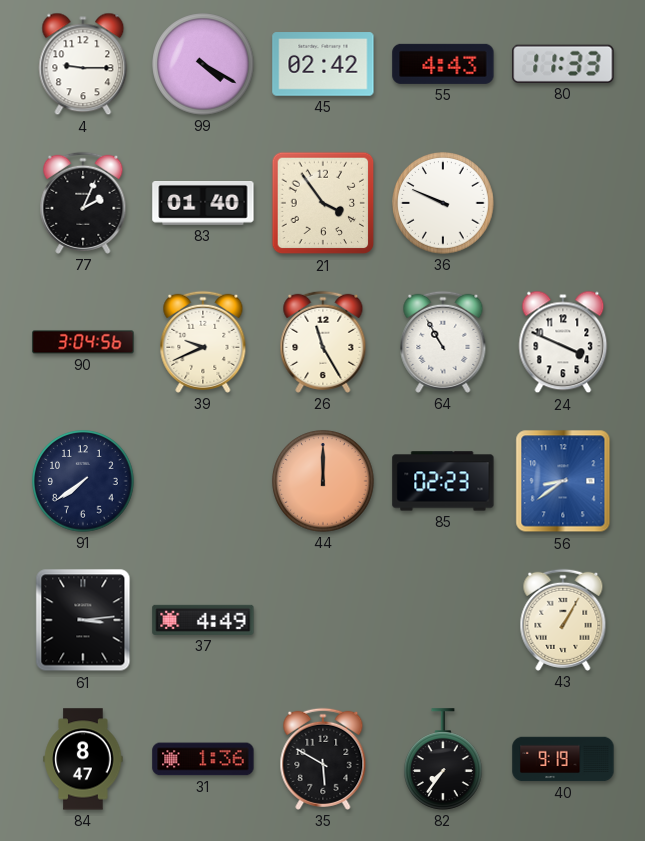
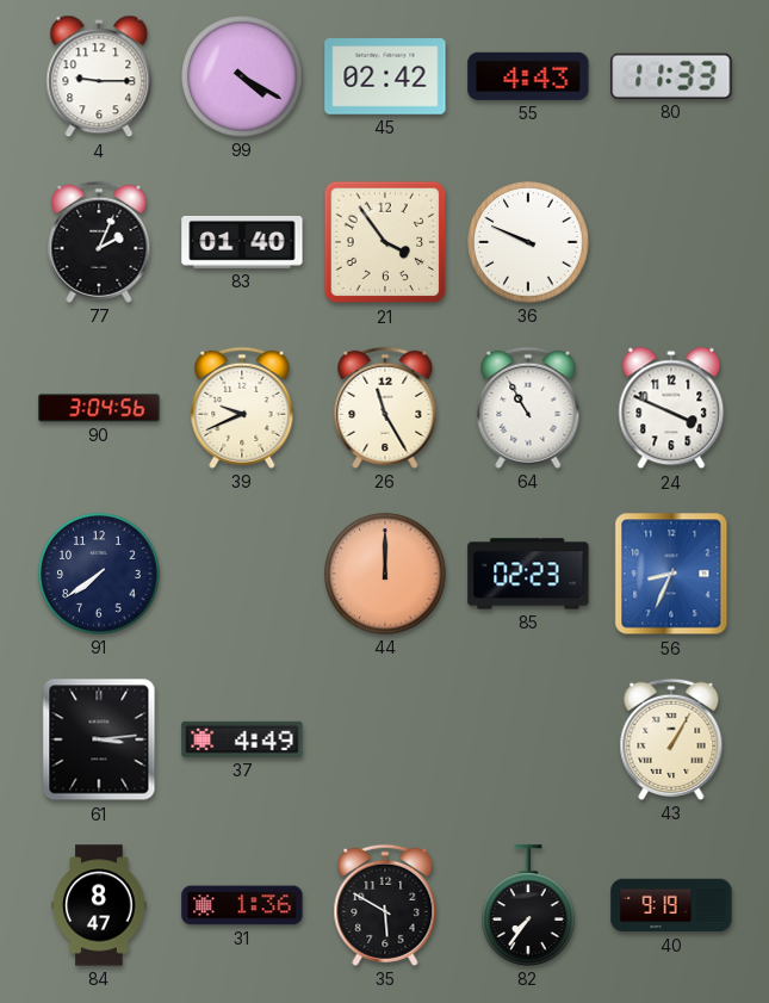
56: 8:39 -> 8:34 (671, 574)
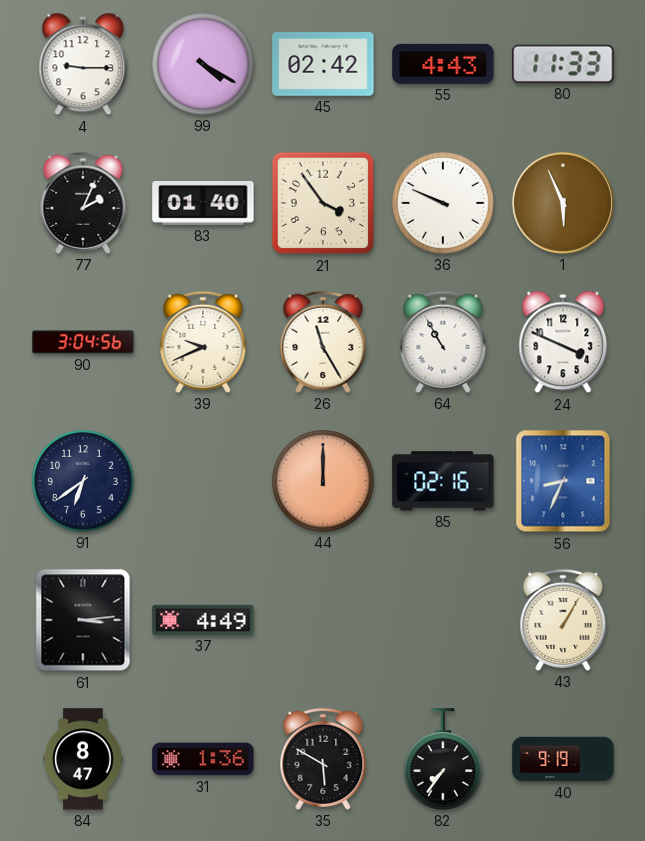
1: none -> 5:56 (563, 203)
91: 7:39 -> 6:39 (83, 481)
85: 02:23 -> 02:16 (443, 481)
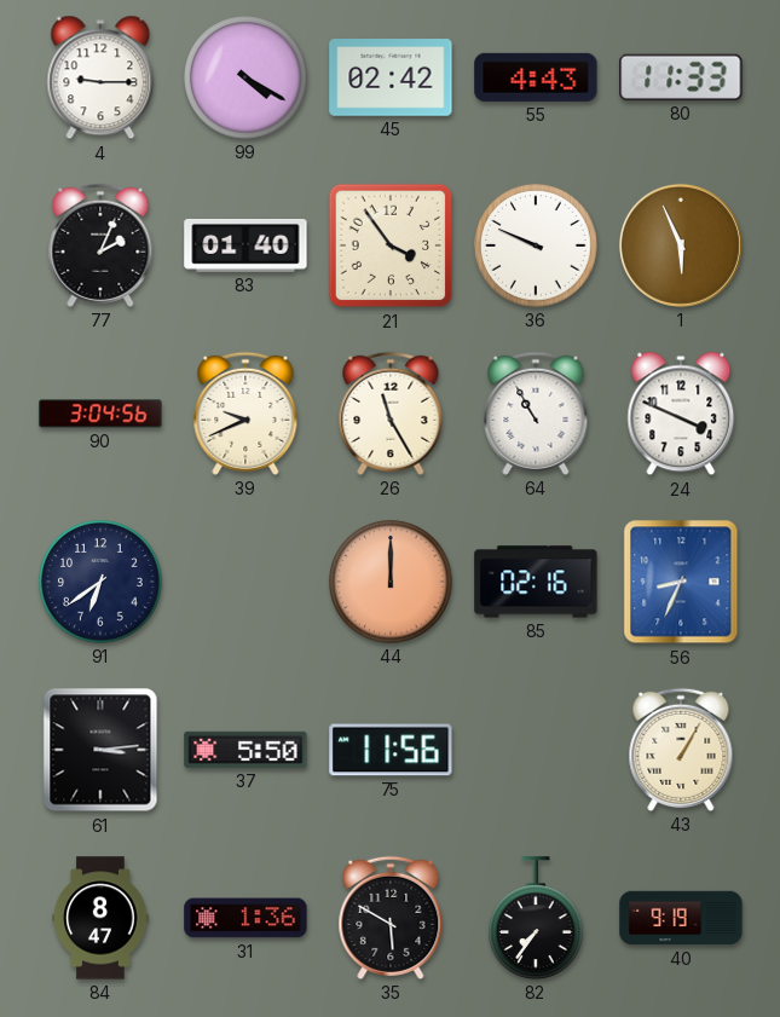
37: 4:49 -> 5:50 (245, 750)
75: none -> 11:56 (391, 750)
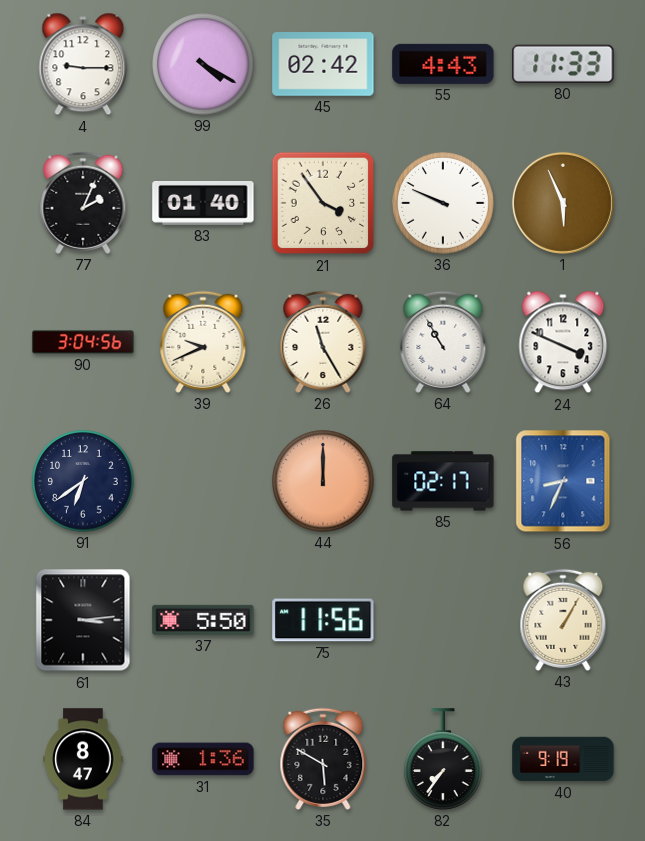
85: 02:16 -> 02:17 (443, 481)
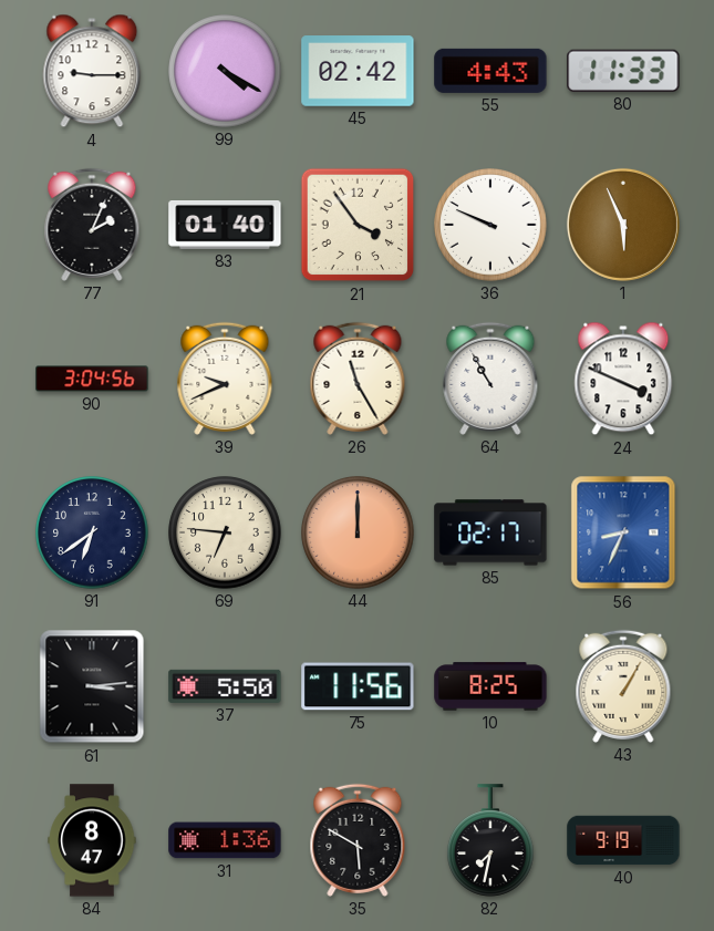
69: none -> 6:46 (225, 532)
10: none -> 8:25 (490, 686)
82: 7:36 -> 7:32 (491, 840)
